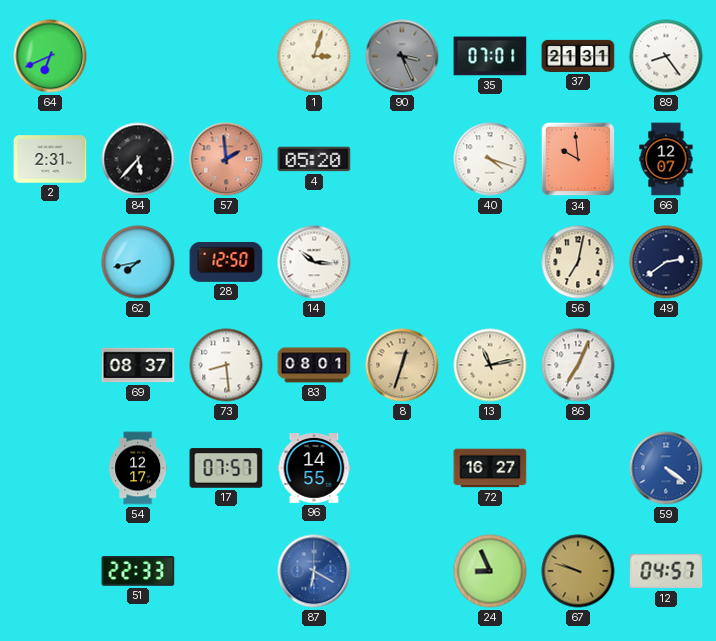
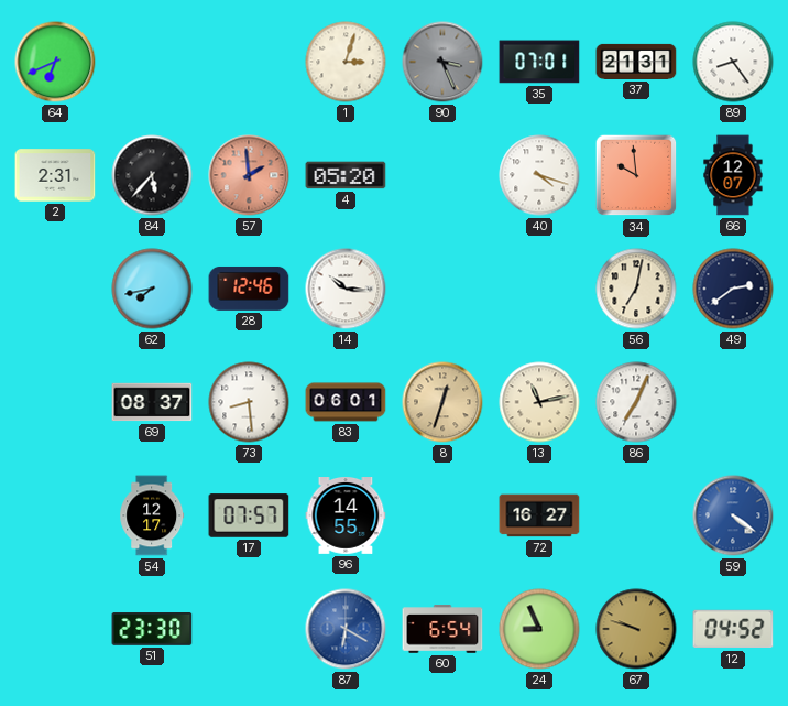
28: 12:50 -> 12:46 (249, 289)
83: 08:01 -> 06:01 (346, 402)
51: 22:33 -> 23:30 (152, 630)
60: none -> 6:54 (442, 629)
12: 04:57 -> 04:52 (733, 629)
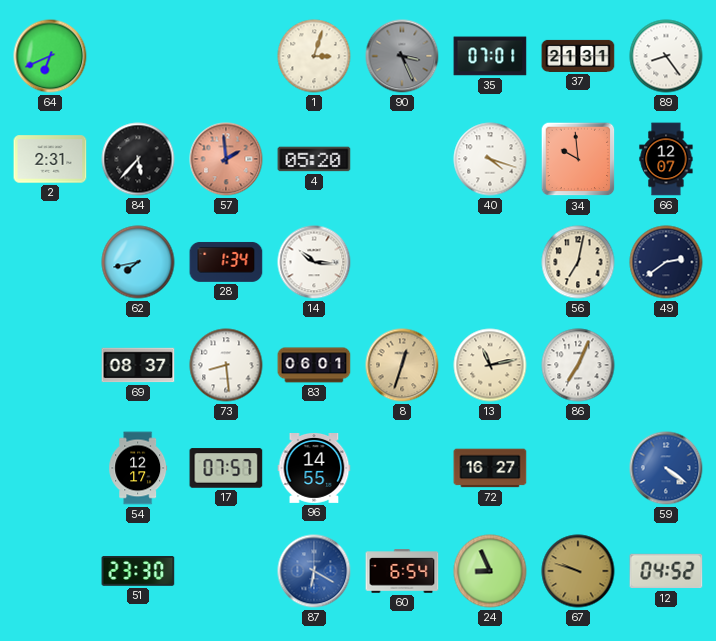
28: 12:46 -> 1:34 (226, 262)
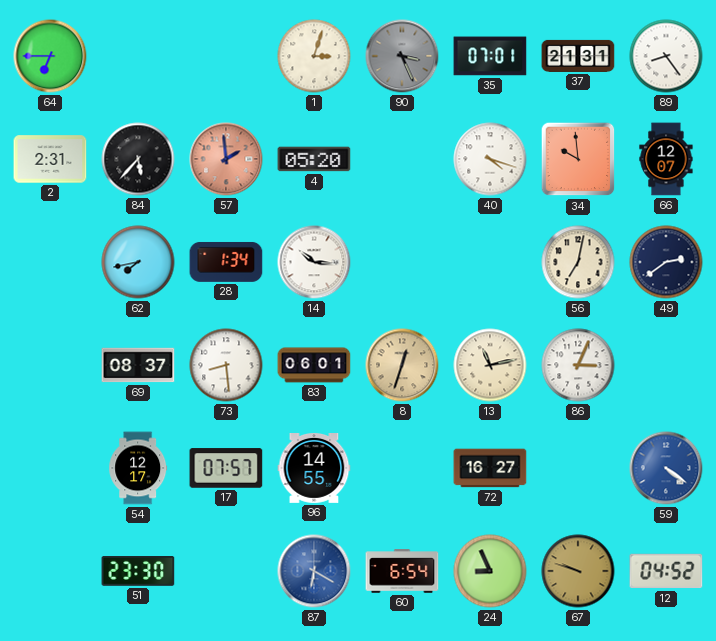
64: 6:41 -> 6:45 (50, 56)
86: 7:04 -> 3:04 (578, 365)
